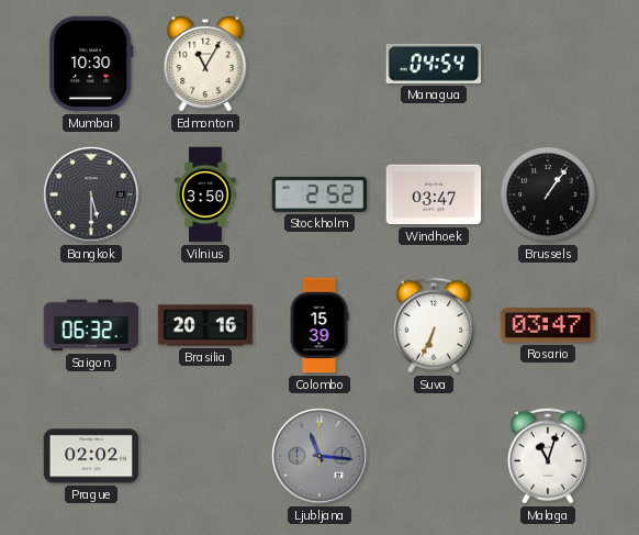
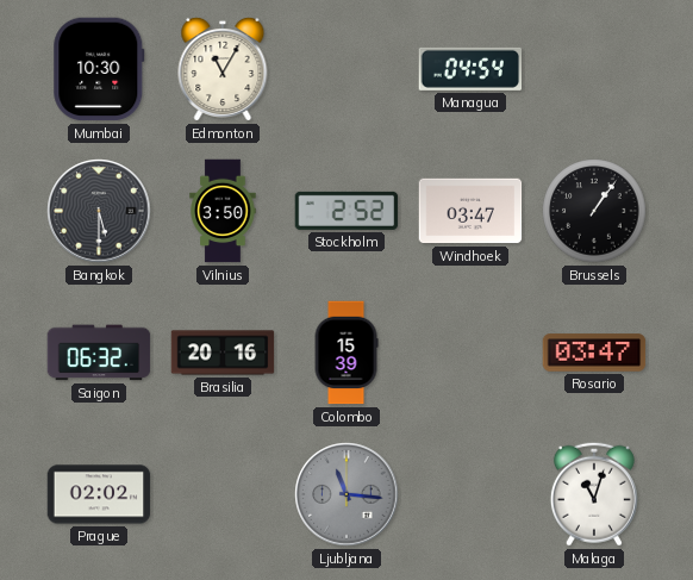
Suva: 6:34 -> none (434, 325)
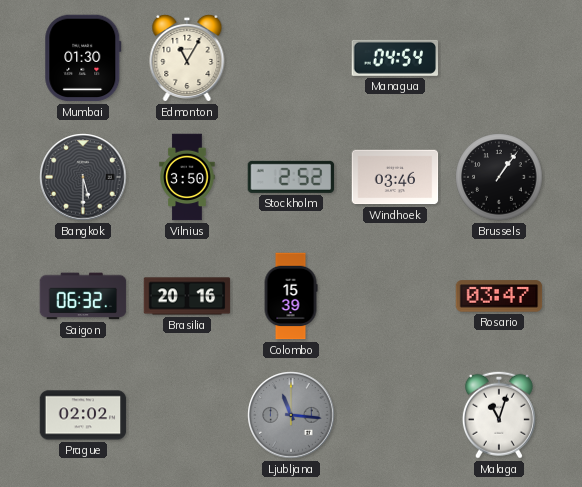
Mumbai: 10:30 -> 01:30 (83, 58)
Windhoek: 03:47 -> 03:46 (395, 177)
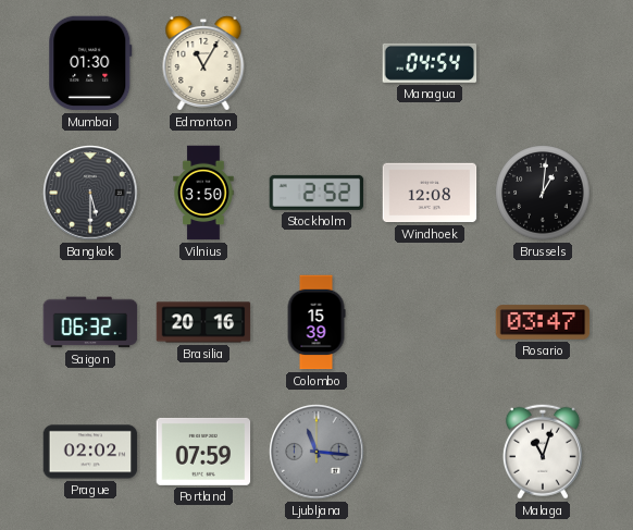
Windhoek: 03:46 -> 12:08 (430, 193)
Brussels: 1:06 -> 1:01 (543, 193)
Portland: none -> 07:59 (203, 452)
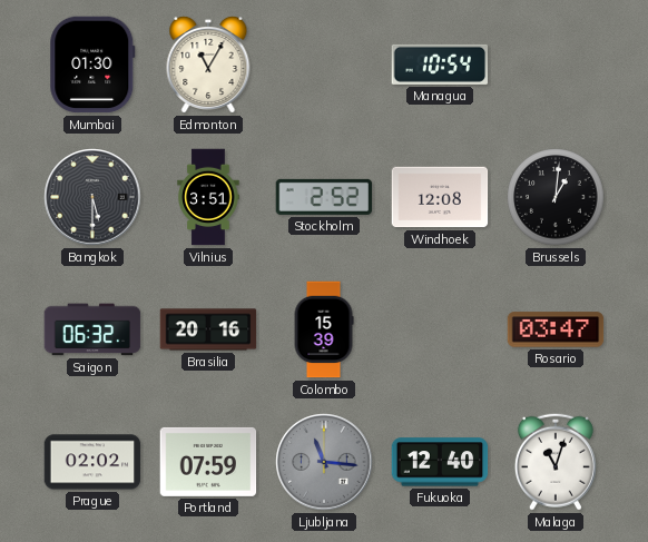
Managua: 04:54 -> 10:54 (440, 65)
Vilnius: 3:50 -> 3:51 (208, 197)
Fukuoka: none -> 12:40 (440, 462)
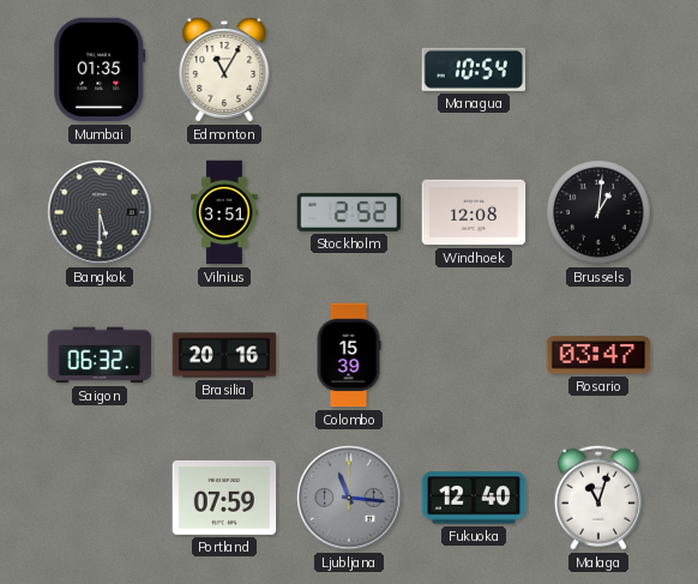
Mumbai: 01:30 -> 01:35 (100, 70)
Prague: 02:02 -> none (92, 462)
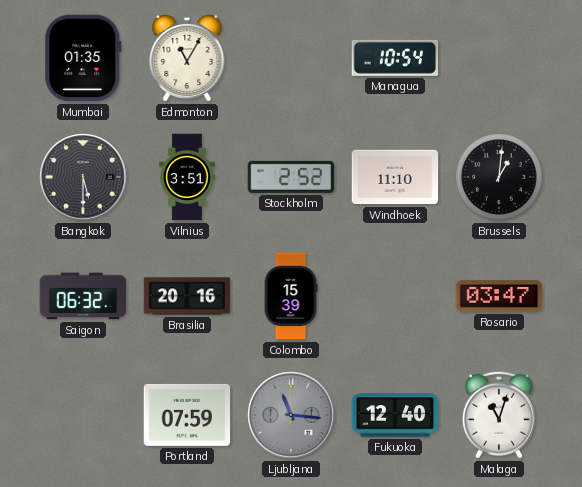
Windhoek: 12:08 -> 11:10 (395, 177)
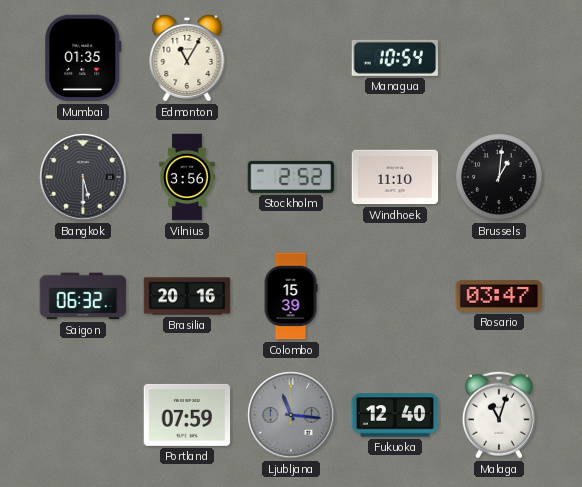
Vilnius: 3:51 -> 3:56 (187, 177)
